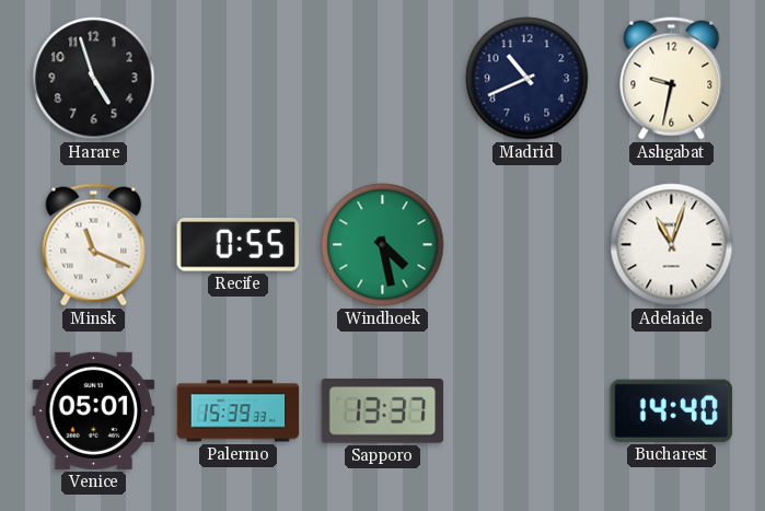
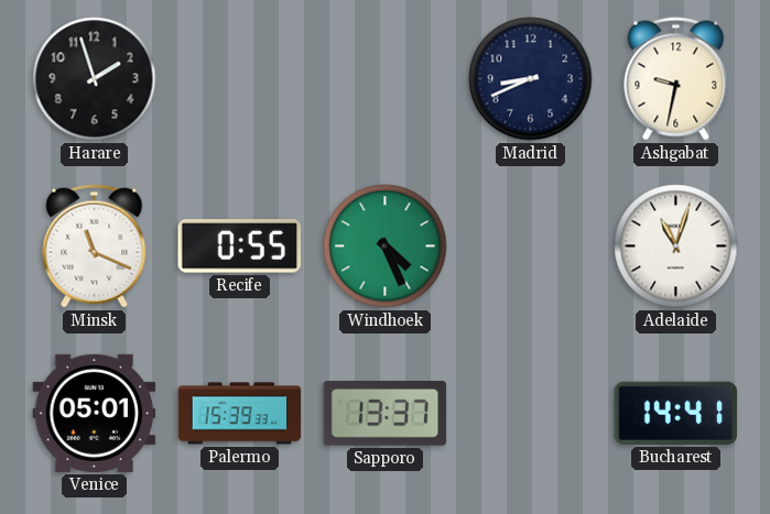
Harare: 4:57 -> 1:57 (95, 79)
Madrid: 10:41 -> 8:41 (531, 79)
Windhoek: 4:28 -> 4:26 (386, 247)
Bucharest: 14:40 -> 14:41 (676, 413)
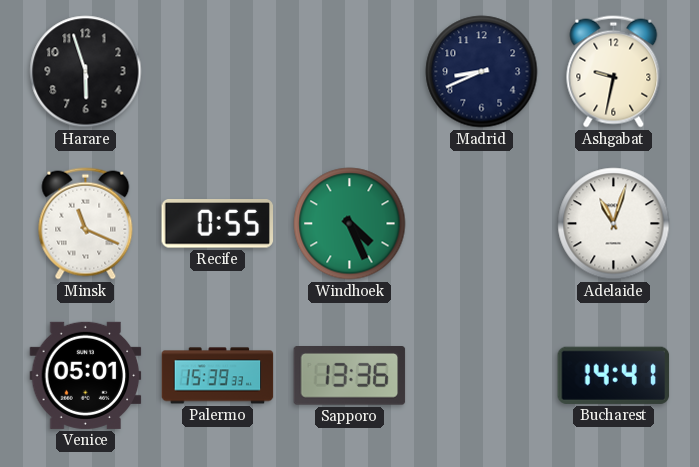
Harare: 1:57 -> 5:57 (86, 72)
Sapporo: 13:37 -> 13:36 (350, 376)
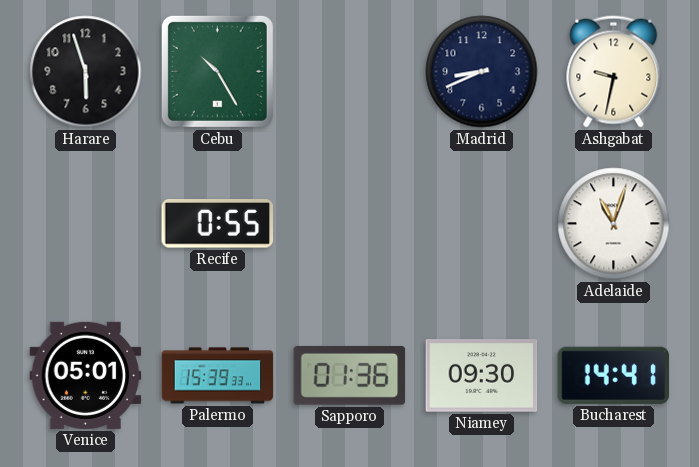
Cebu: none -> 10:25 (217, 71)
Minsk: 11:19 -> none (86, 224)
Windhoek: 4:26 -> none (350, 224)
Sapporo: 13:36 -> 01:36 (350, 376)
Niamey: none -> 09:30 (482, 376)
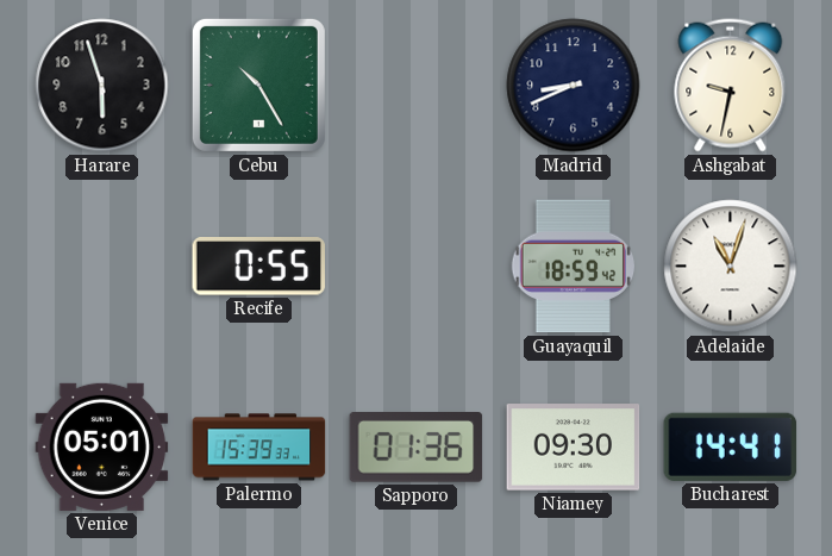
Guayaquil: none -> 18:59 (573, 267)
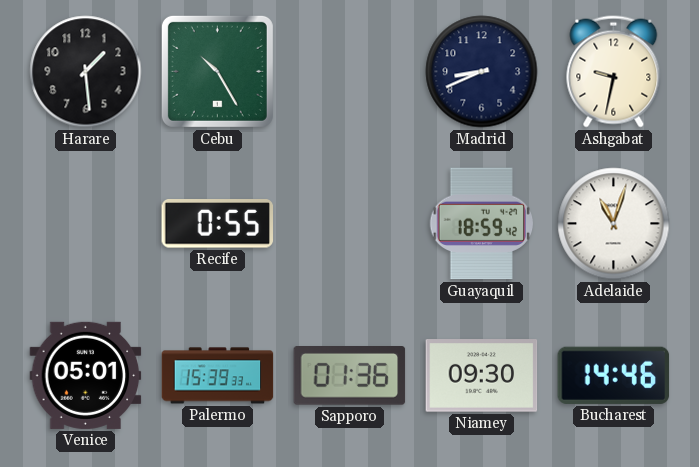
Harare: 5:57 -> 1:29 (86, 72)
Bucharest: 14:41 -> 14:46 (614, 375)
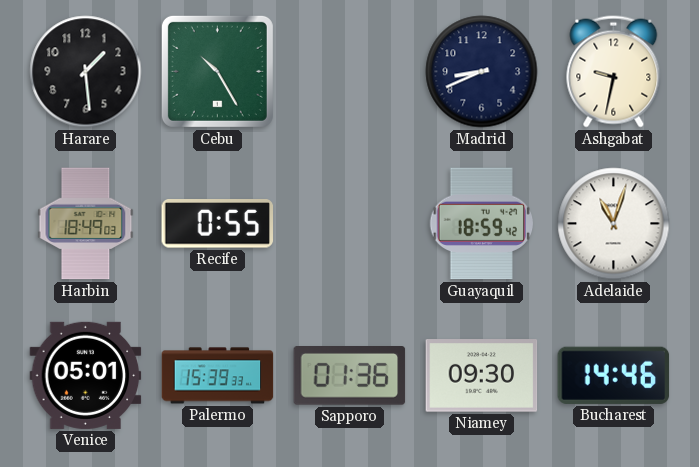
Harbin: none -> 18:49 (86, 224)
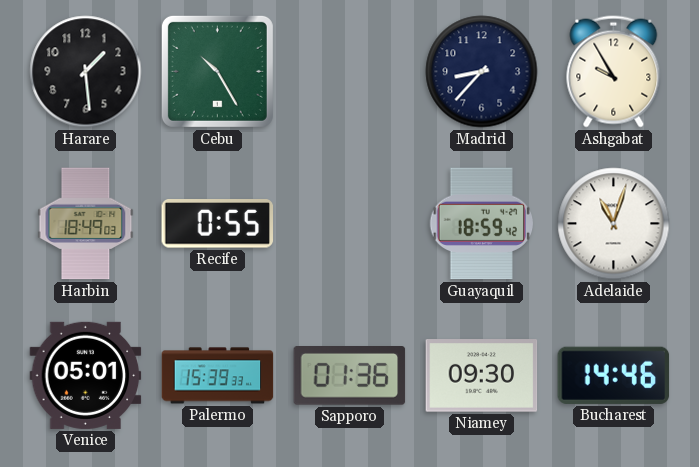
Madrid: 8:41 -> 8:37 (482, 72)
Ashgabat: 9:32 -> 9:55 (614, 72)
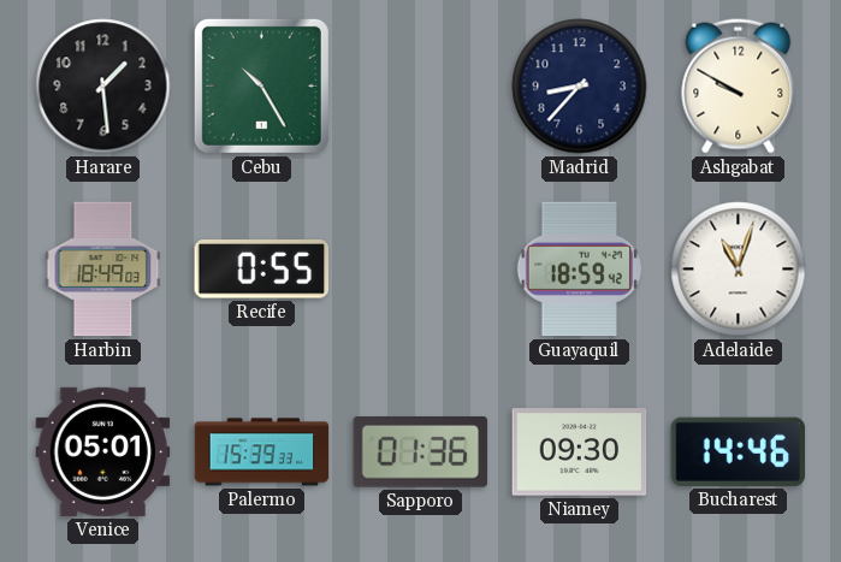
Ashgabat: 9:55 -> 9:50 (739, 87)
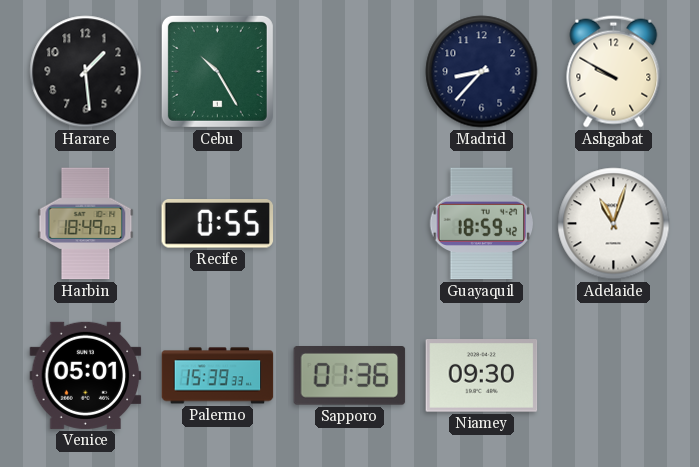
Bucharest: 14:46 -> none (739, 451)
